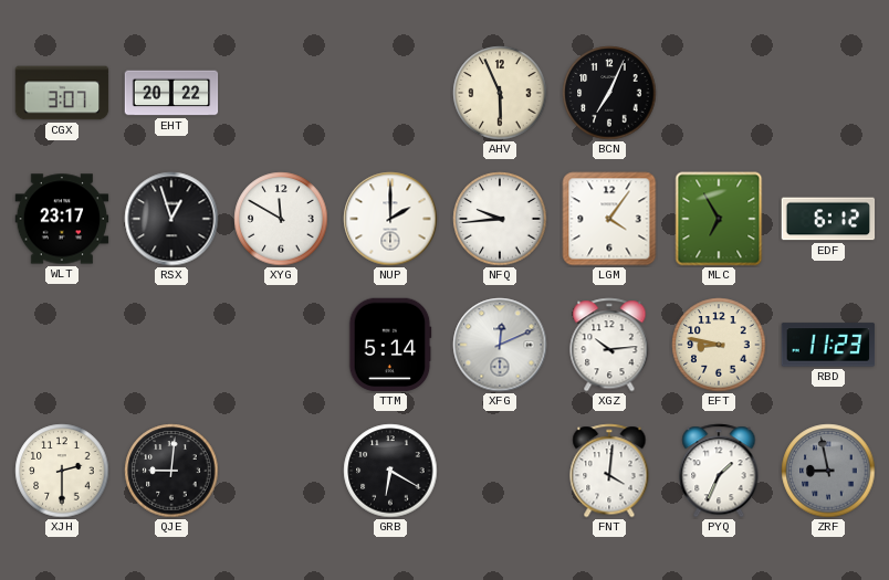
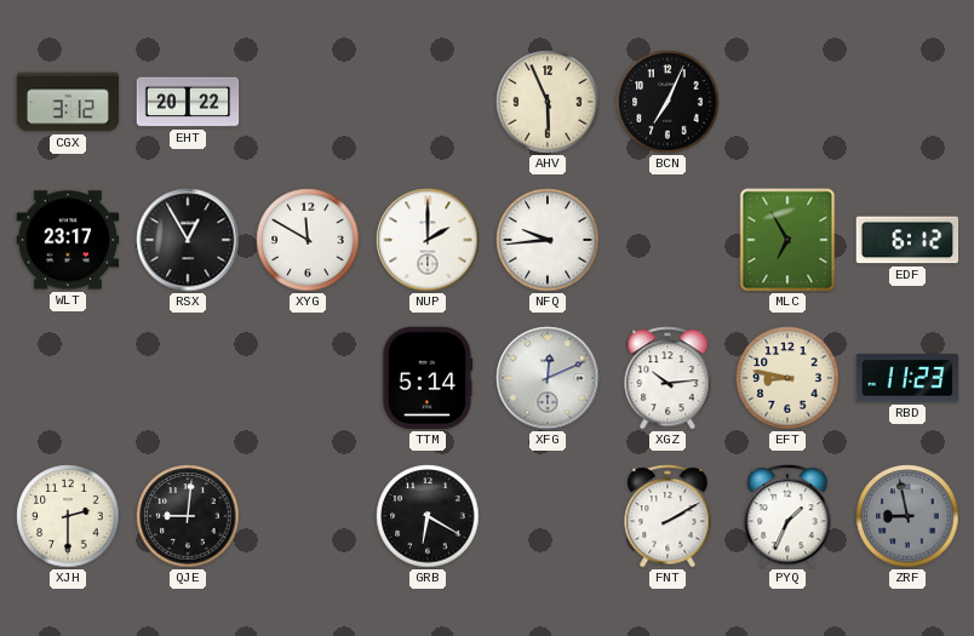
CGX: 3:07 -> 3:12 (68, 102)
RSX: 12:57 -> 12:55 (188, 240)
LGM: 4:06 -> none (609, 219)
FNT: 4:01 -> 2:10 (668, 516)
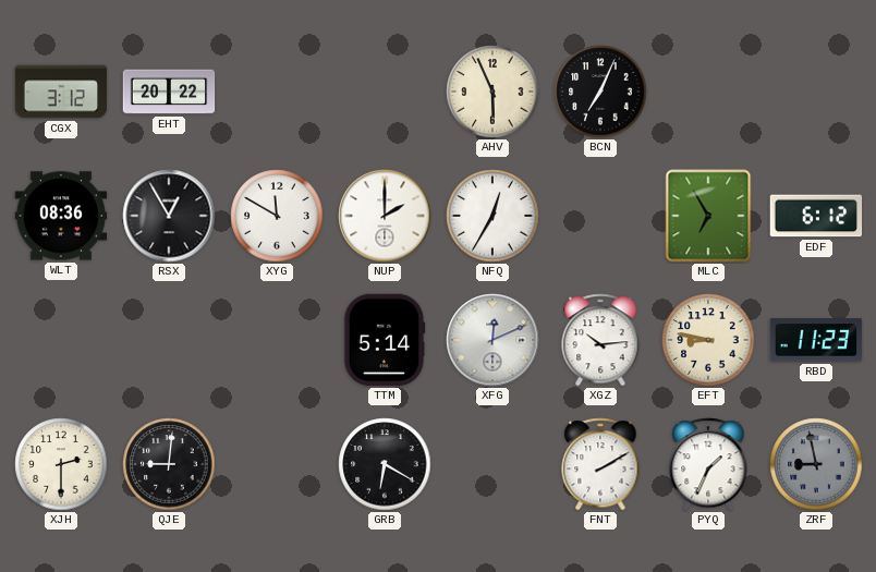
WLT: 23:17 -> 08:36 (61, 216)
NFQ: 9:44 -> 12:35 (492, 216)
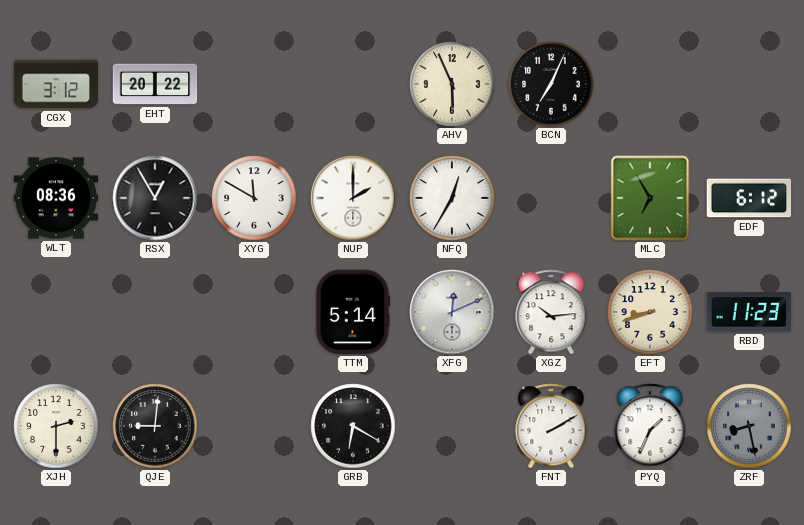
EFT: 8:47 -> 8:42 (650, 312)
ZRF: 8:58 -> 8:28 (749, 426)
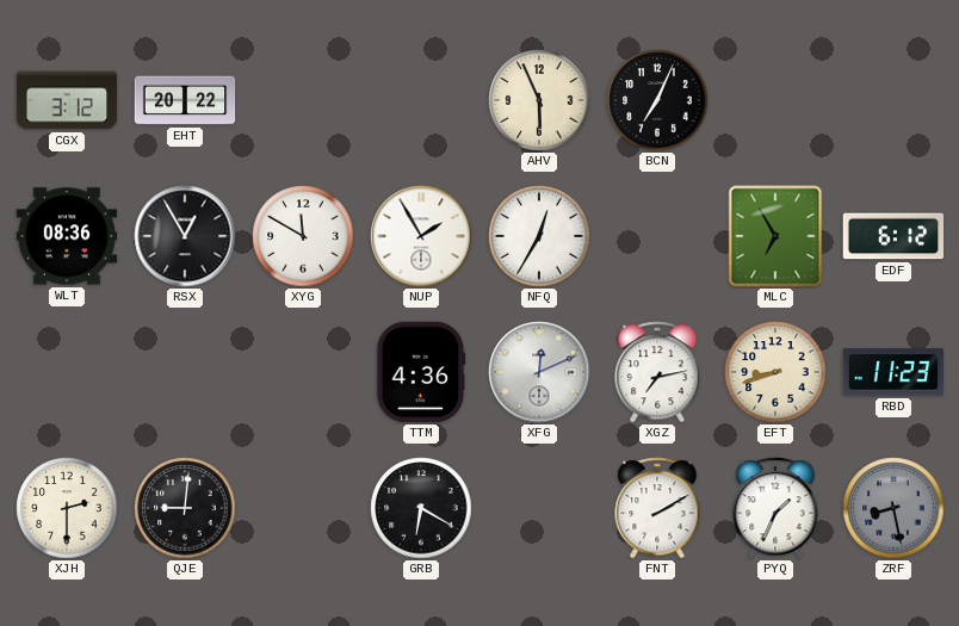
NUP: 2:00 -> 1:55 (421, 236)
TTM: 5:14 -> 4:36 (421, 372)
XGZ: 10:14 -> 7:13 (657, 372)
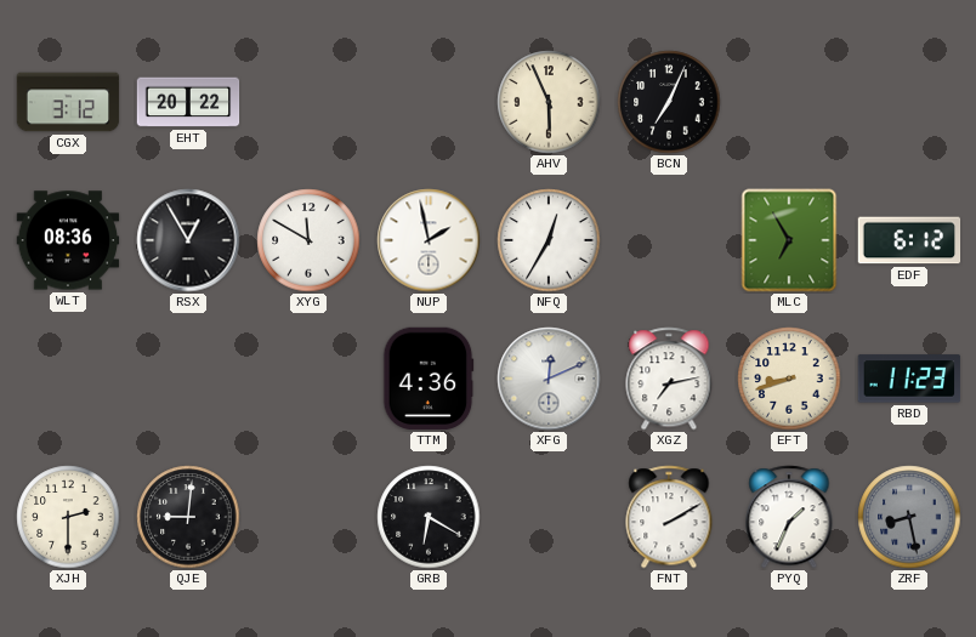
NUP: 1:55 -> 1:58 (429, 240)
